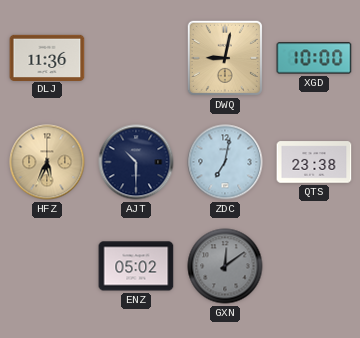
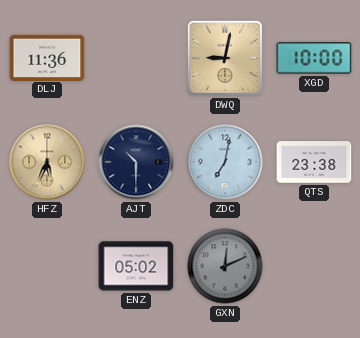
GXN: 12:09 -> 12:11 (225, 266)
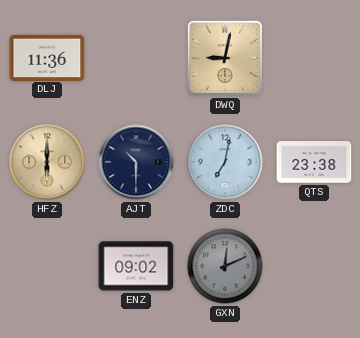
XGD: 10:00 -> none (314, 58)
HFZ: 5:34 -> 6:00 (47, 162)
ENZ: 05:02 -> 09:02 (136, 266)
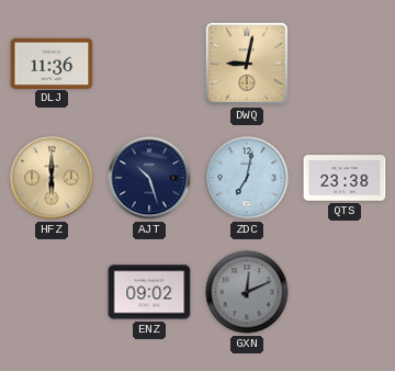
AJT: 10:30 -> 10:27 (149, 178)
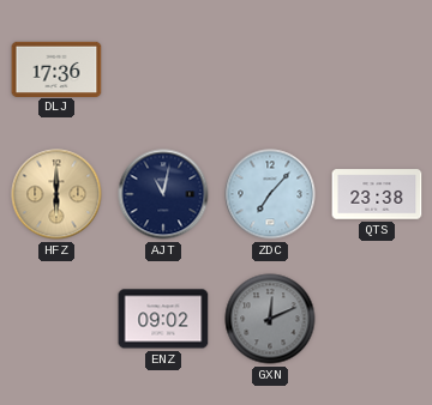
DLJ: 11:36 -> 17:36 (56, 68)
DWQ: 9:02 -> none (247, 64)
AJT: 10:27 -> 11:02 (163, 194)
ZDC: 7:02 -> 7:07 (270, 194)
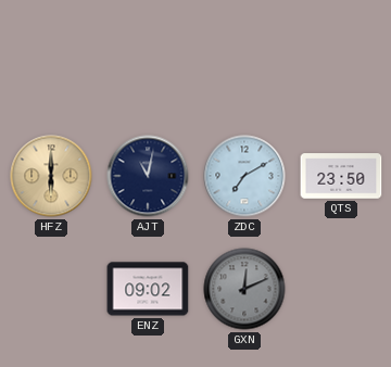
DLJ: 17:36 -> none (56, 68)
ZDC: 7:07 -> 7:10 (244, 176)
QTS: 23:38 -> 23:50 (341, 176)
